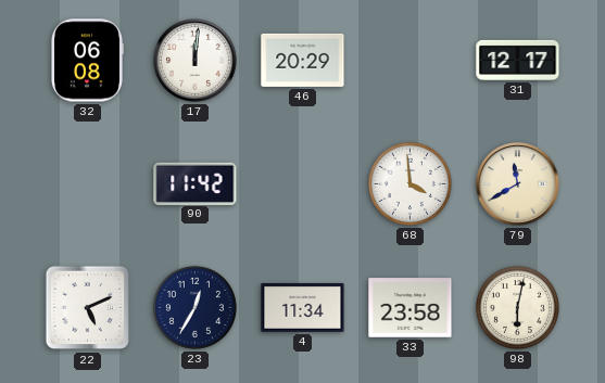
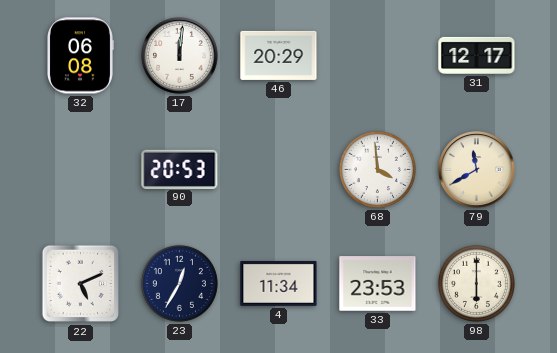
90: 11:42 -> 20:53 (180, 169)
33: 23:58 -> 23:53 (378, 284)
98: 6:02 -> 6:00 (476, 283)
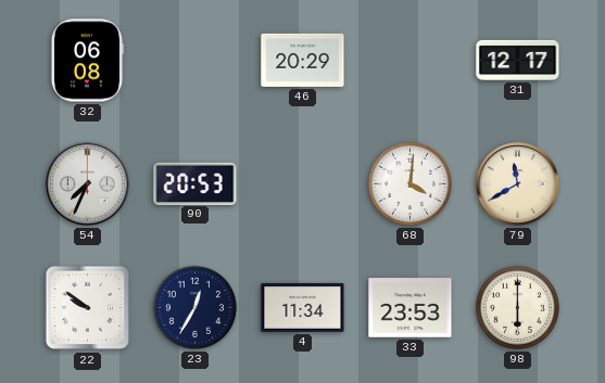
17: 12:01 -> none (180, 56)
54: none -> 7:34 (88, 184)
68: 3:59 -> 4:01 (409, 183)
22: 5:11 -> 9:51 (88, 308)
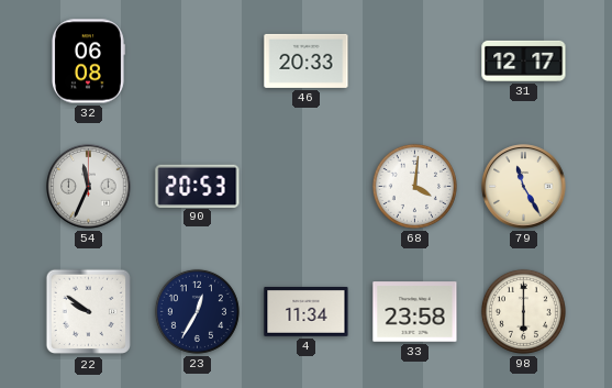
46: 20:29 -> 20:33 (307, 60)
54: 7:34 -> 11:34 (89, 187)
79: 11:40 -> 11:25 (524, 187)
33: 23:53 -> 23:58 (415, 312)
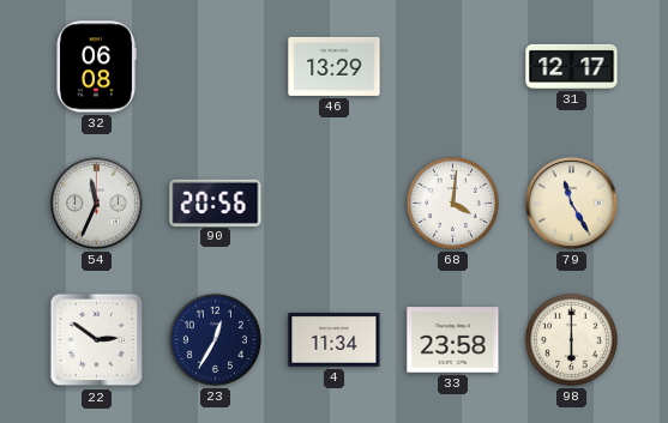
46: 20:33 -> 13:29 (335, 66)
90: 20:53 -> 20:56 (216, 203)
22: 9:51 -> 2:51 (97, 340)
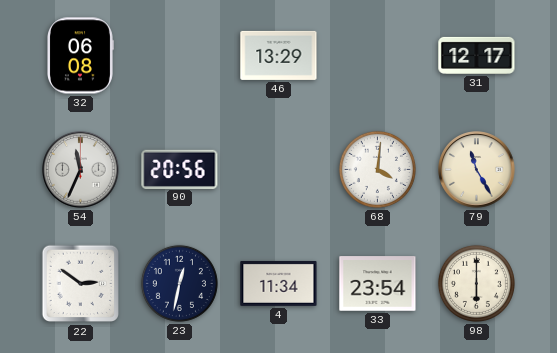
23: 12:35 -> 12:32 (179, 283)
33: 23:58 -> 23:54 (378, 284)
